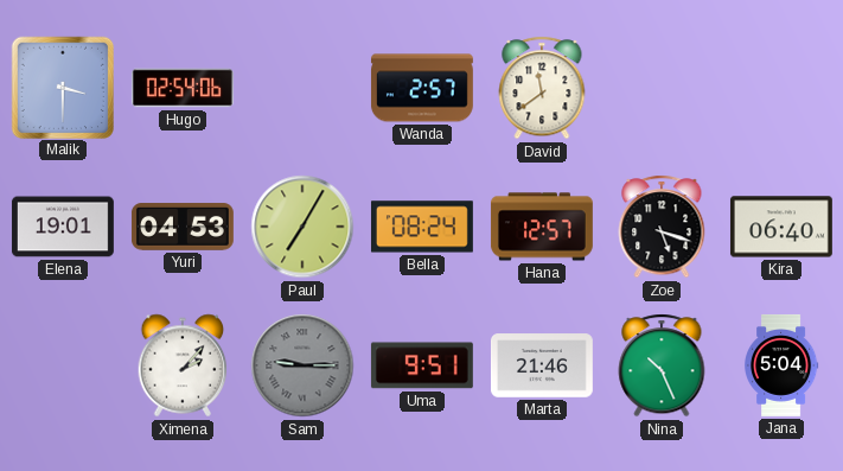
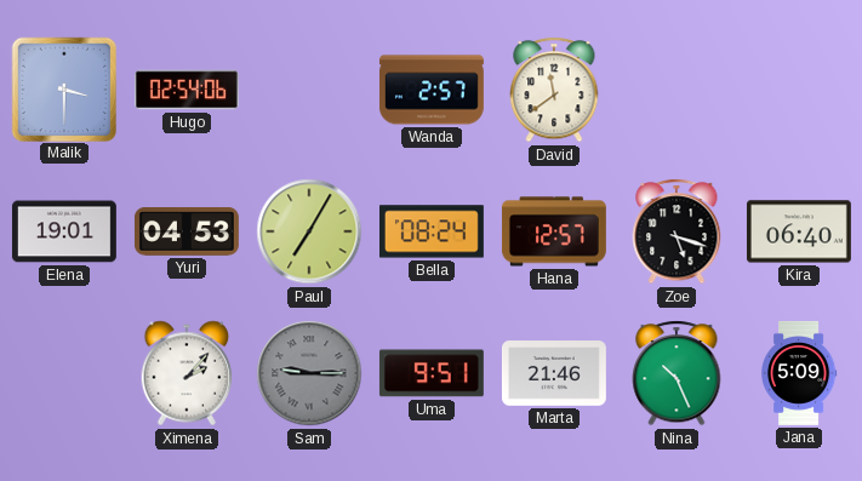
Jana: 5:04 -> 5:09 (799, 373)
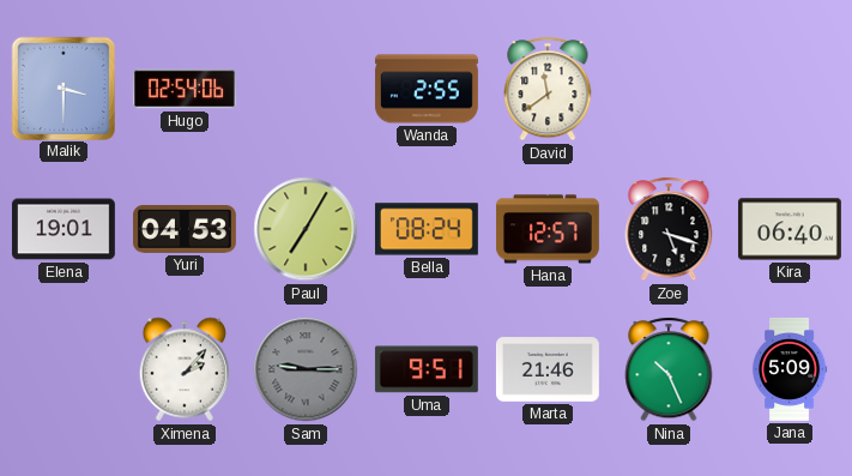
Wanda: 2:57 -> 2:55 (427, 89)
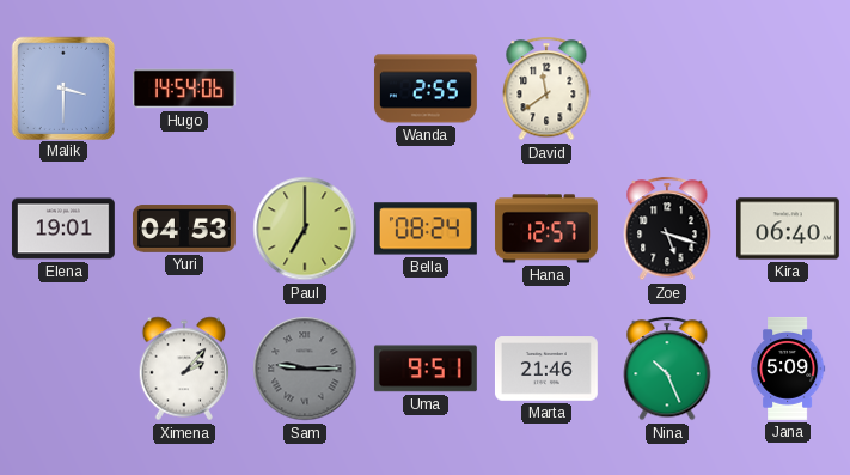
Hugo: 02:54 -> 14:54 (184, 89)
Paul: 7:05 -> 7:00 (305, 229)
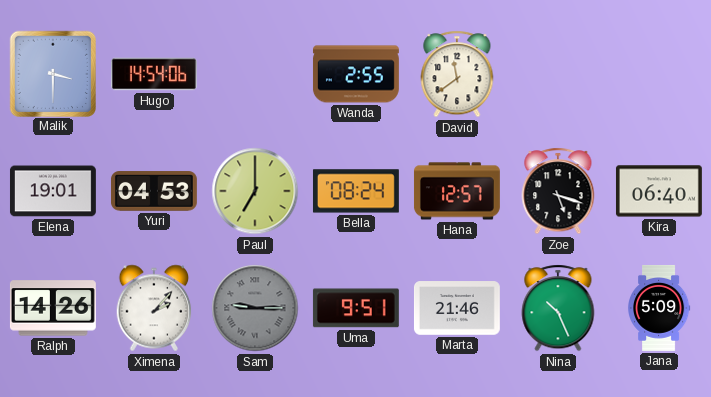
Ralph: none -> 14:26 (53, 308)
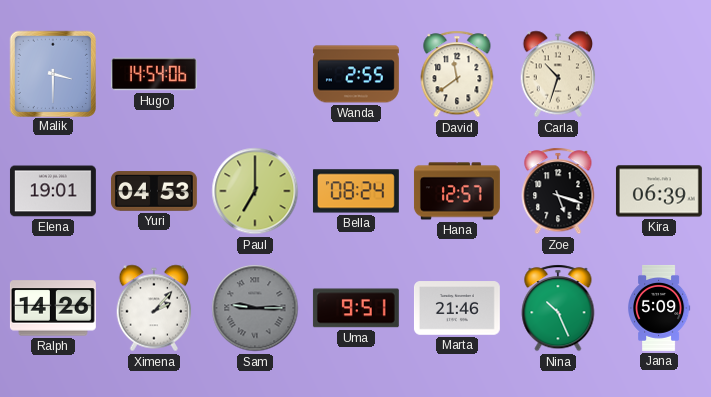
Carla: none -> 10:33 (558, 74)
Kira: 06:40 -> 06:39 (659, 191)
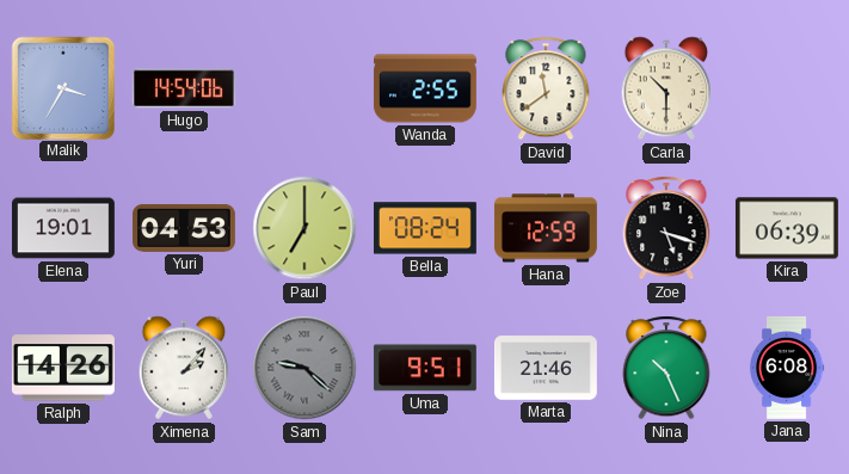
Malik: 3:30 -> 3:35 (62, 87)
Carla: 10:33 -> 10:30 (666, 88)
Hana: 12:57 -> 12:59 (546, 228)
Sam: 9:15 -> 9:22 (304, 368)
Jana: 5:09 -> 6:08 (787, 368)
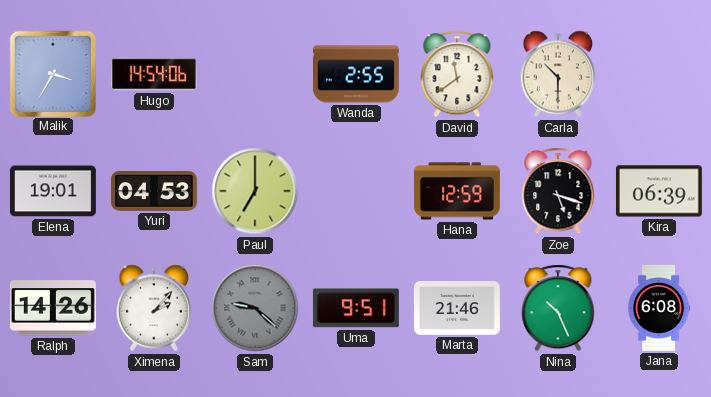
Bella: 08:24 -> none (425, 228)
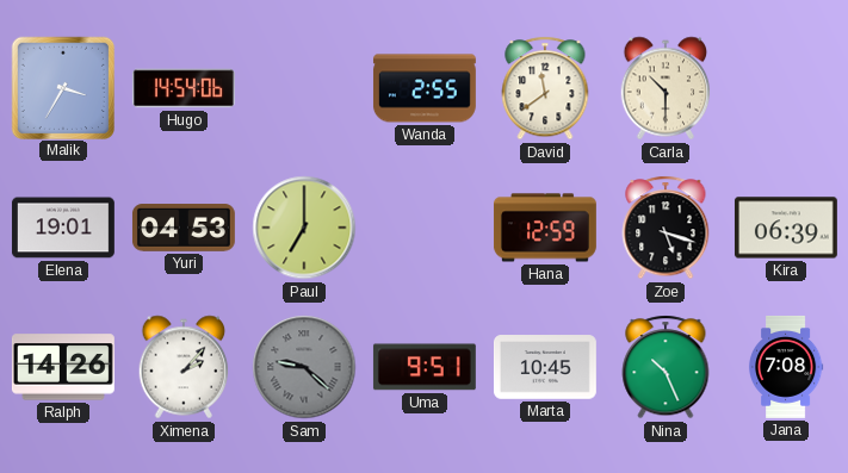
Marta: 21:46 -> 10:45 (545, 367)
Jana: 6:08 -> 7:08 (786, 367)
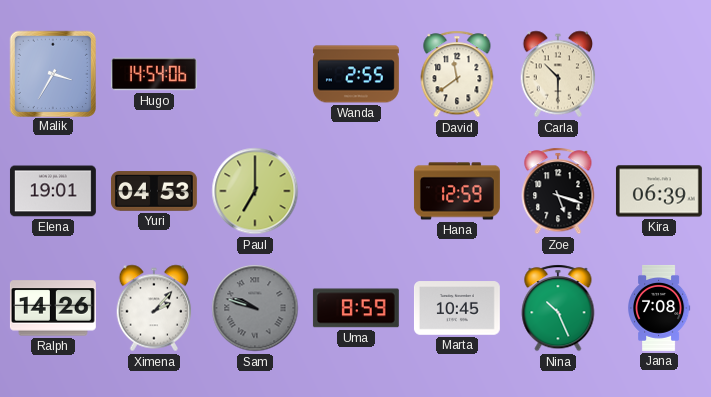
Sam: 9:22 -> 9:48 (255, 308)
Uma: 9:51 -> 8:59 (356, 308)
